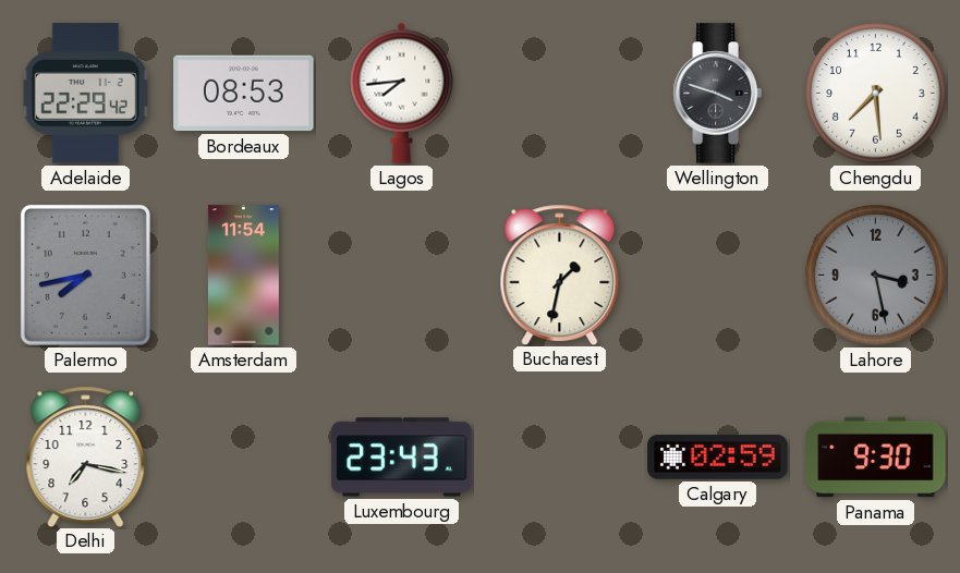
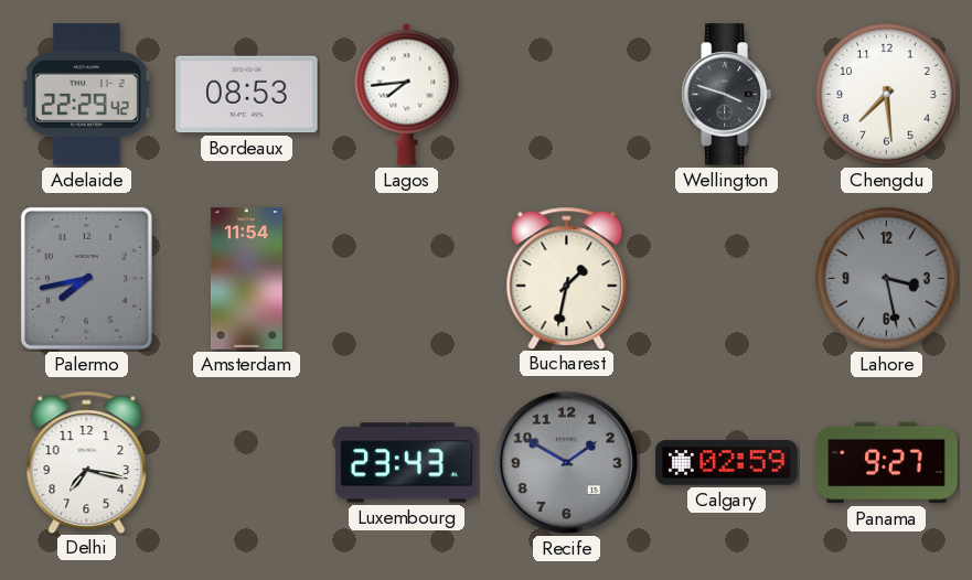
Recife: none -> 1:50 (567, 463)
Panama: 9:30 -> 9:27 (887, 463)
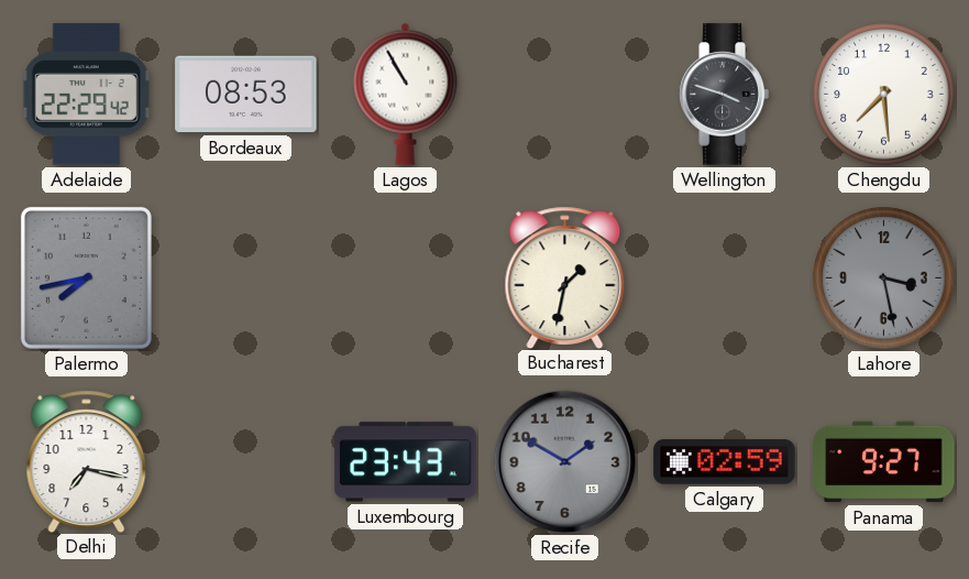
Lagos: 7:44 -> 10:55 (406, 94)
Amsterdam: 11:54 -> none (246, 279)
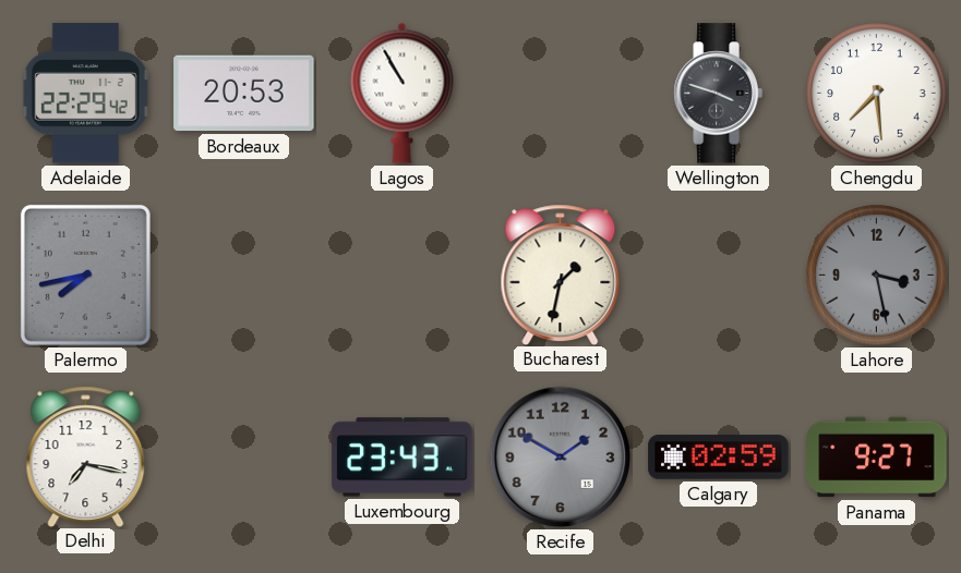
Bordeaux: 08:53 -> 20:53 (244, 94)
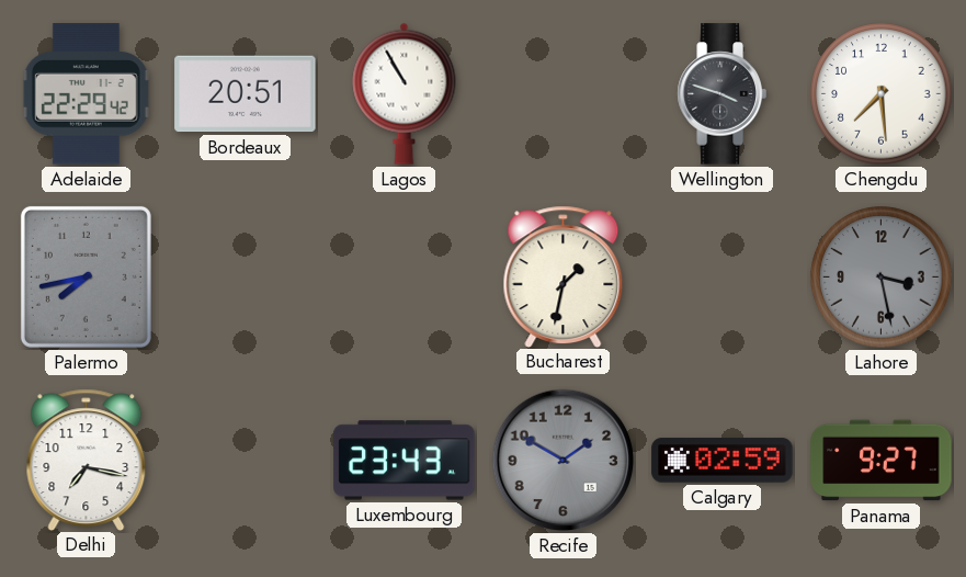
Bordeaux: 20:53 -> 20:51 (246, 94)
